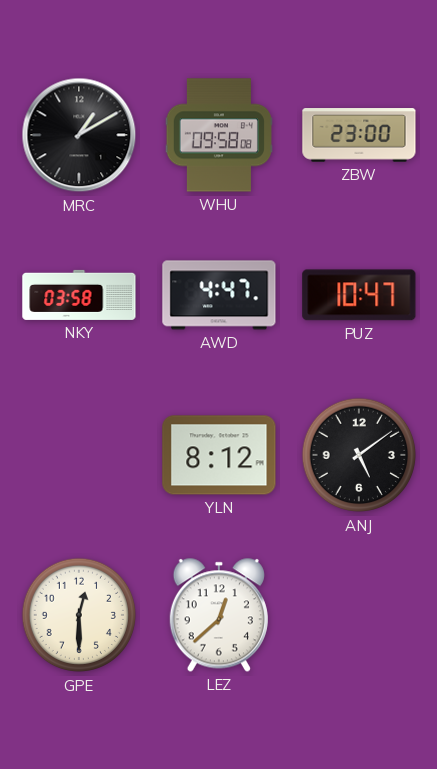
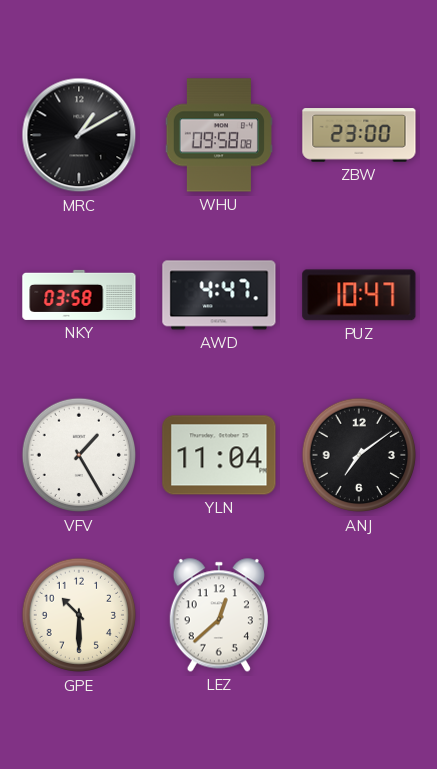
VFV: none -> 1:25 (79, 455)
YLN: 8:12 -> 11:04 (219, 455)
ANJ: 5:09 -> 7:09 (359, 455)
GPE: 12:30 -> 10:30 (79, 615)
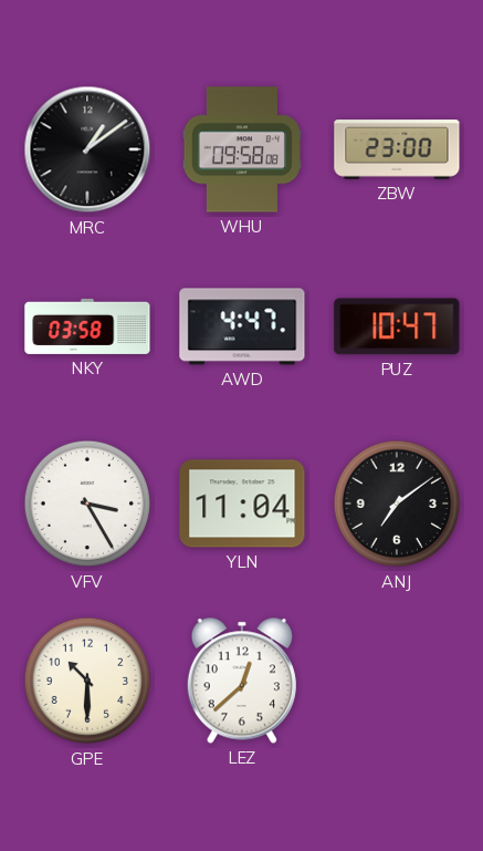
MRC: 1:10 -> 1:09 (87, 149)
VFV: 1:25 -> 3:25 (87, 504)
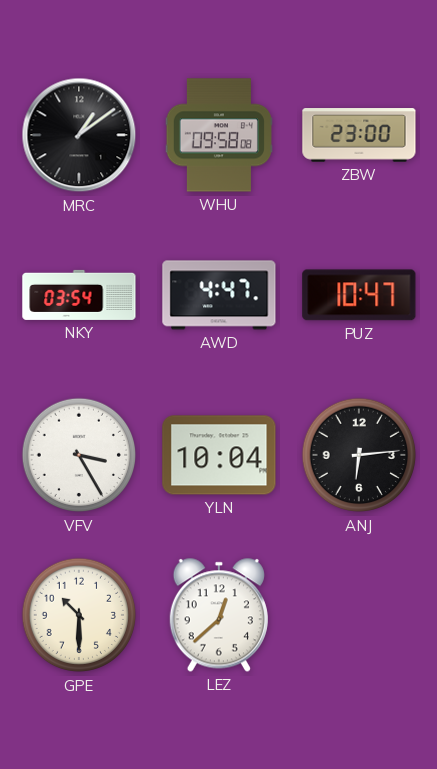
NKY: 03:58 -> 03:54 (79, 295)
YLN: 11:04 -> 10:04 (219, 455)
ANJ: 7:09 -> 6:14 (359, 455)
